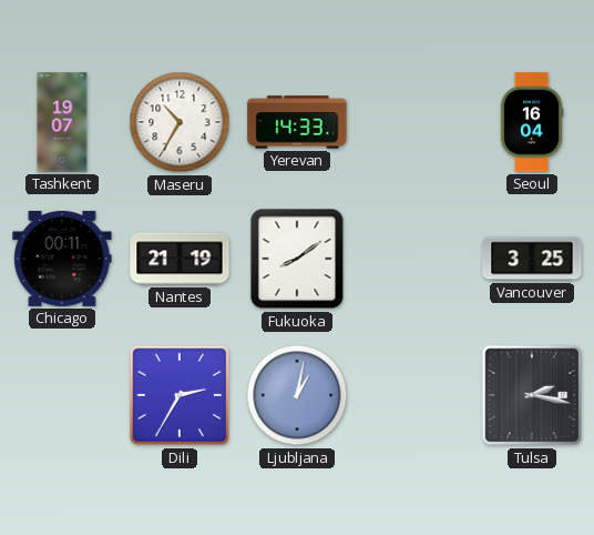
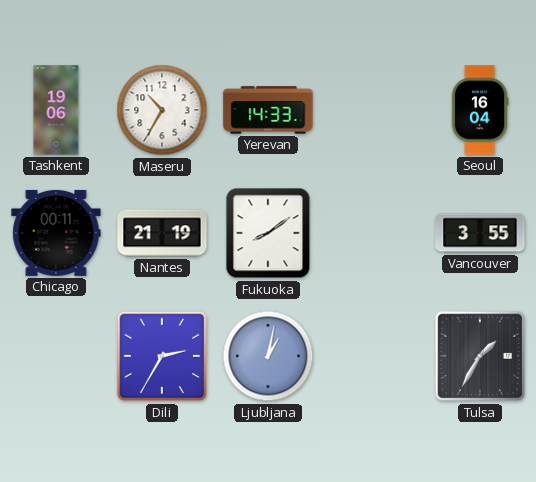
Tashkent: 19:07 -> 19:06 (56, 110)
Vancouver: 3:25 -> 3:55 (480, 233)
Tulsa: 2:17 -> 1:35 (480, 356)
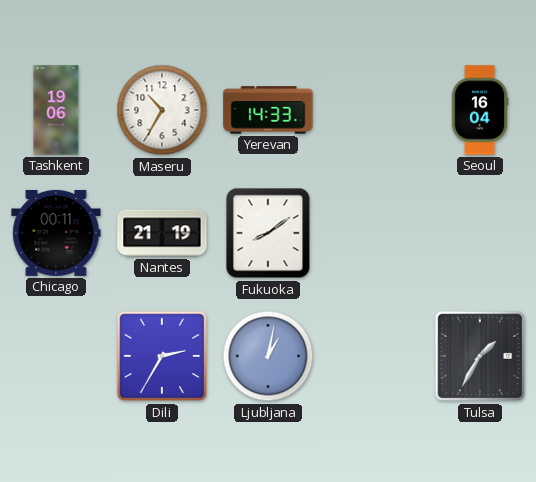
Vancouver: 3:55 -> none (480, 233)
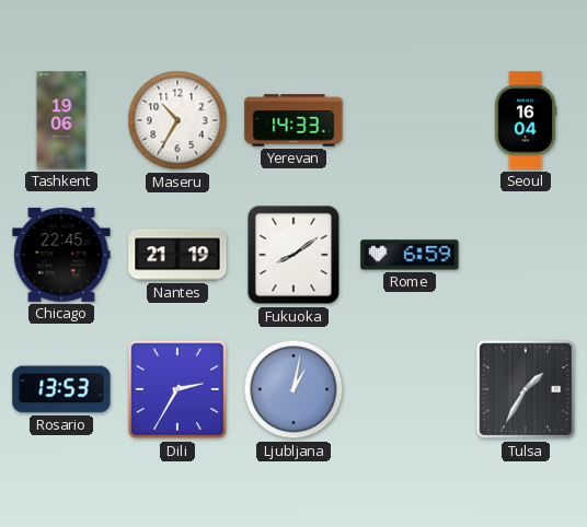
Chicago: 00:11 -> 22:45 (61, 255)
Rome: none -> 6:59 (410, 255)
Rosario: none -> 13:53 (61, 389)
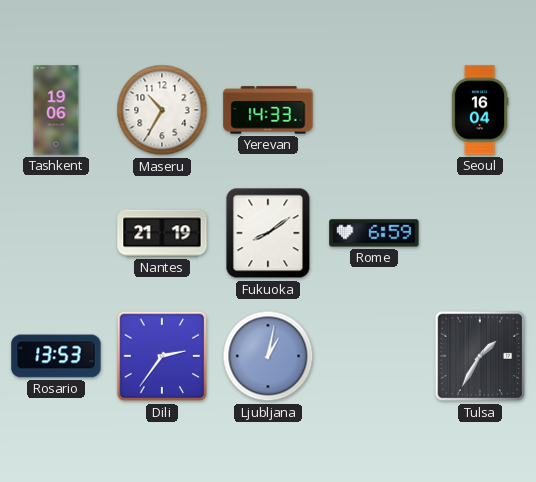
Chicago: 22:45 -> none (61, 255)
Dili: 2:35 -> 2:36 (162, 356)
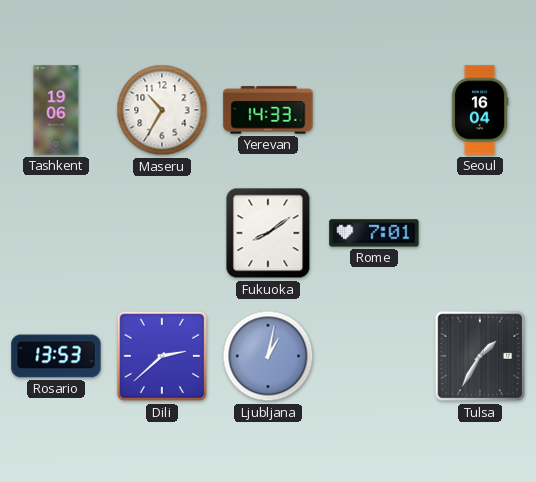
Nantes: 21:19 -> none (162, 233)
Rome: 6:59 -> 7:01 (374, 233)
Dili: 2:36 -> 2:38 (162, 356)
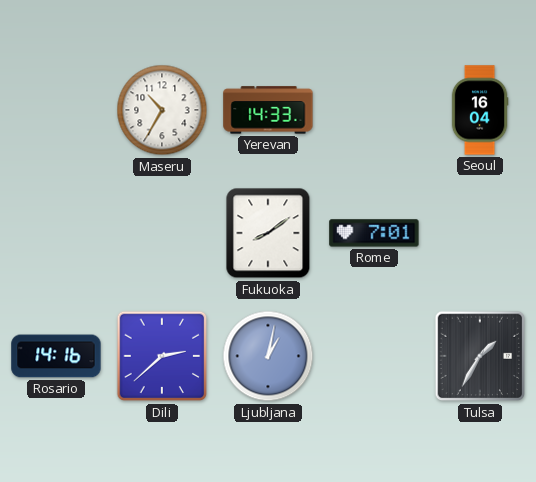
Tashkent: 19:06 -> none (56, 110)
Rosario: 13:53 -> 14:16 (56, 356)
